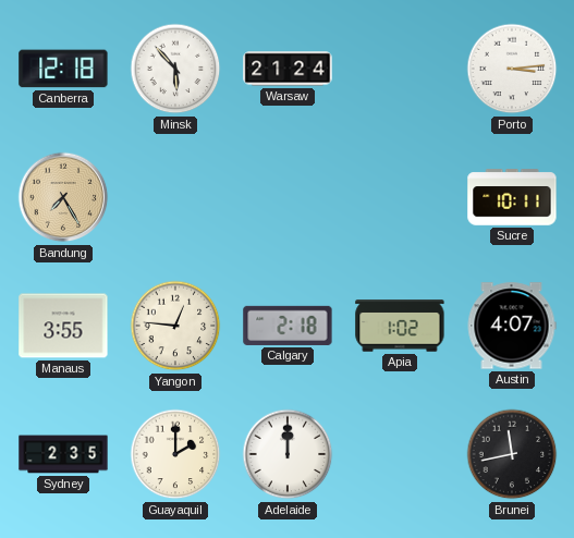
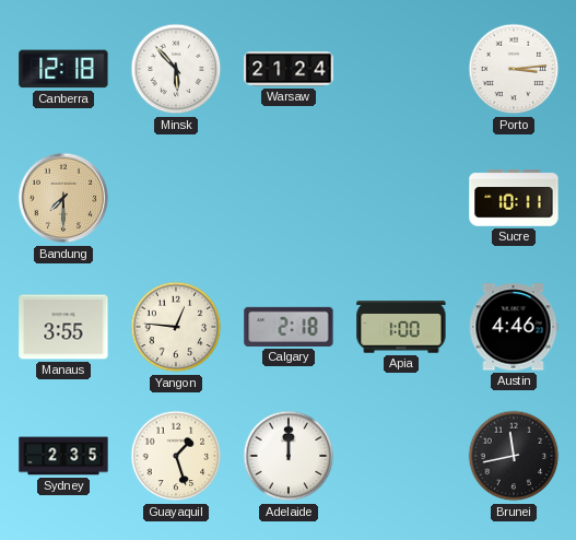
Bandung: 7:25 -> 7:30 (63, 198)
Apia: 1:02 -> 1:00 (401, 327)
Austin: 4:07 -> 4:46 (514, 327)
Guayaquil: 2:00 -> 1:27 (176, 456)
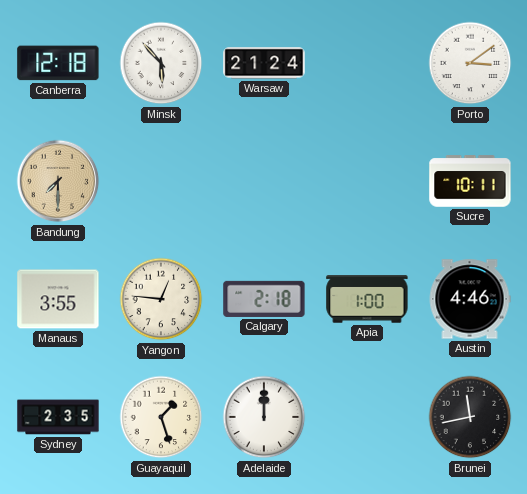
Porto: 3:14 -> 3:09 (470, 63)
